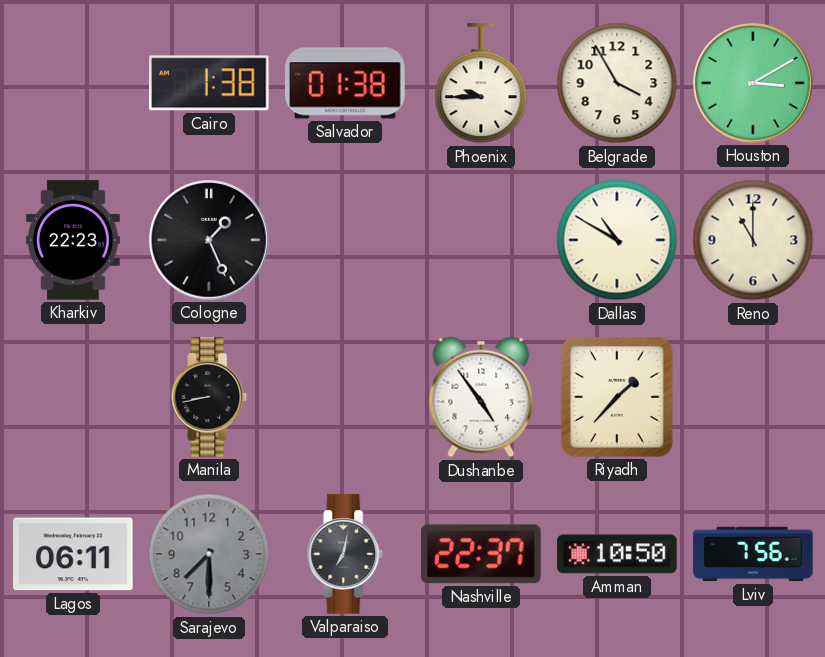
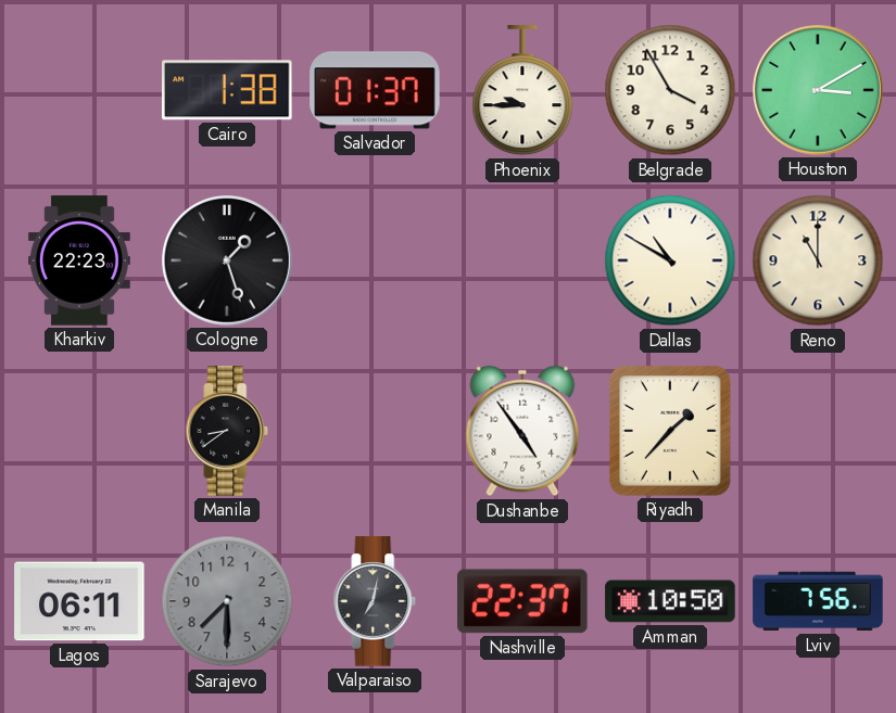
Salvador: 01:38 -> 01:37 (375, 90)
Cologne: 1:26 -> 1:27 (228, 262)
Manila: 8:43 -> 8:39 (227, 431)
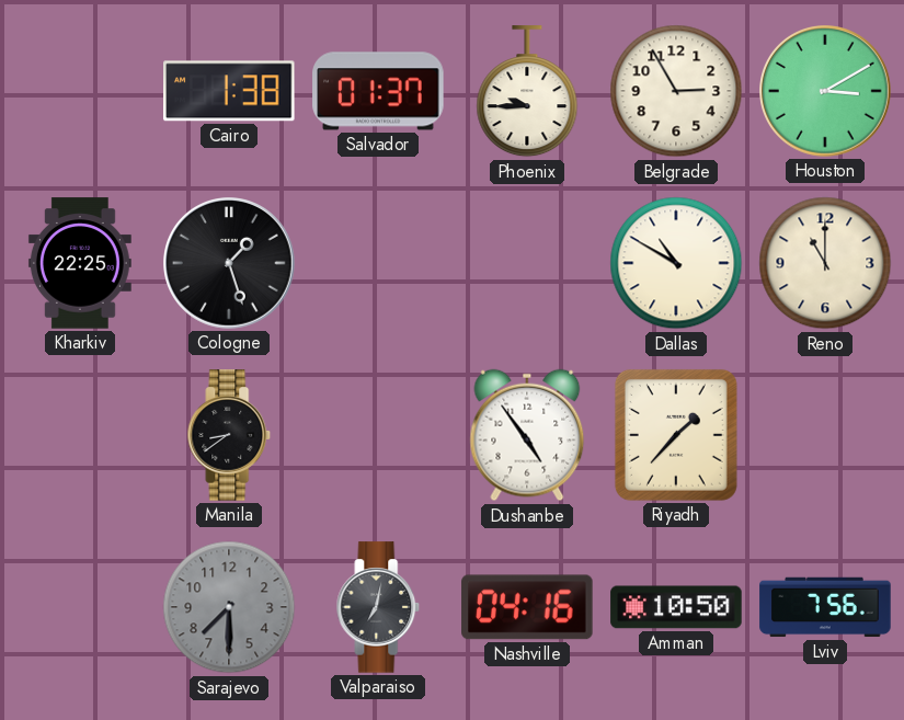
Belgrade: 3:55 -> 2:55 (676, 91)
Kharkiv: 22:23 -> 22:25 (80, 263)
Lagos: 06:11 -> none (79, 601)
Nashville: 22:37 -> 04:16 (527, 607)
